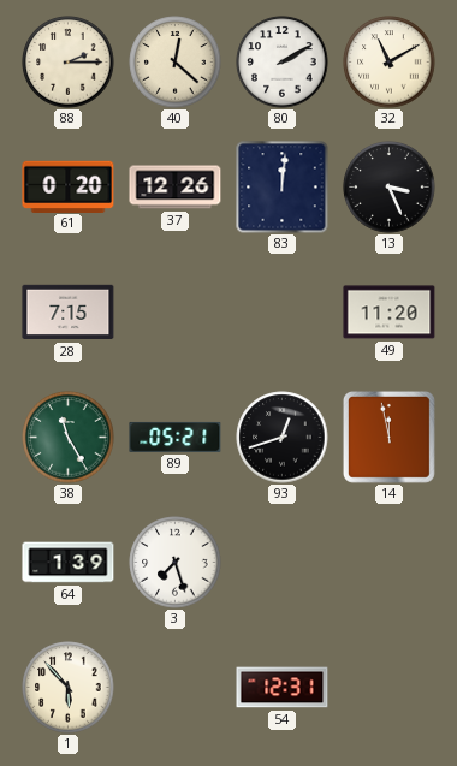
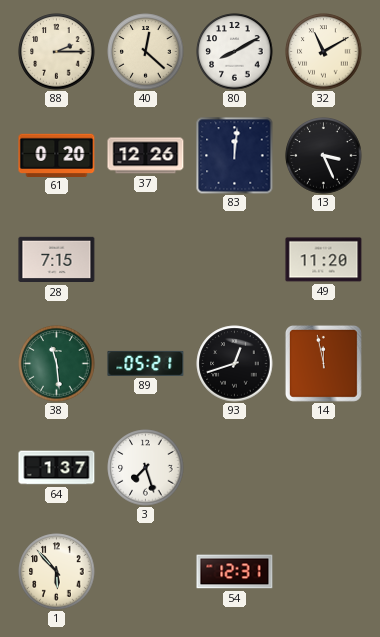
80: 2:10 -> 8:10 (235, 52)
38: 11:25 -> 11:29 (57, 364)
64: 1:39 -> 1:37 (57, 468)
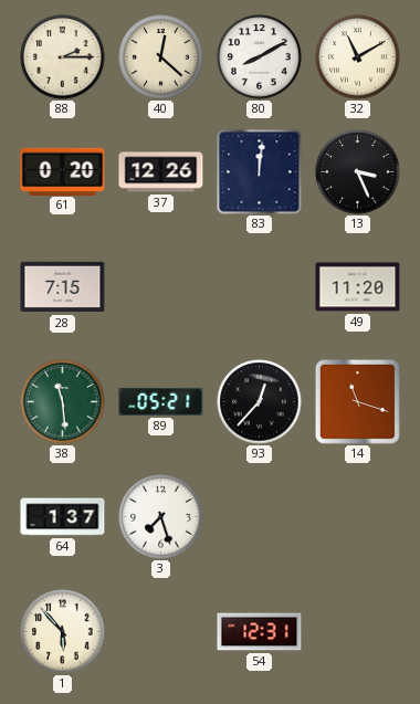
93: 12:42 -> 12:37 (260, 402)
14: 11:58 -> 11:18 (357, 401)
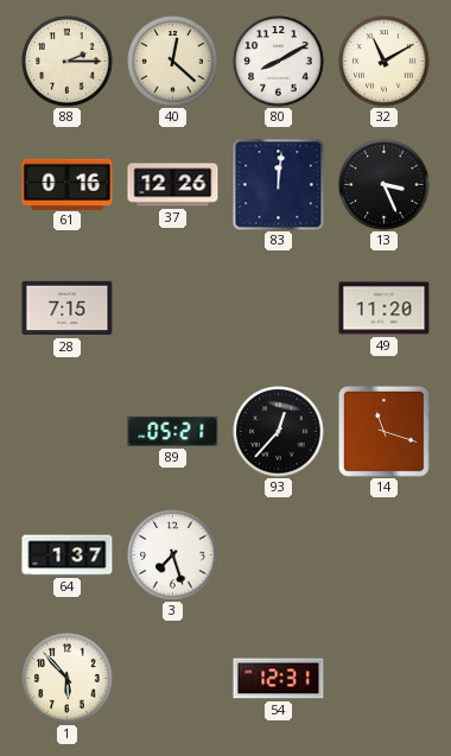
61: 0:20 -> 0:16 (68, 184)
38: 11:29 -> none (63, 402)
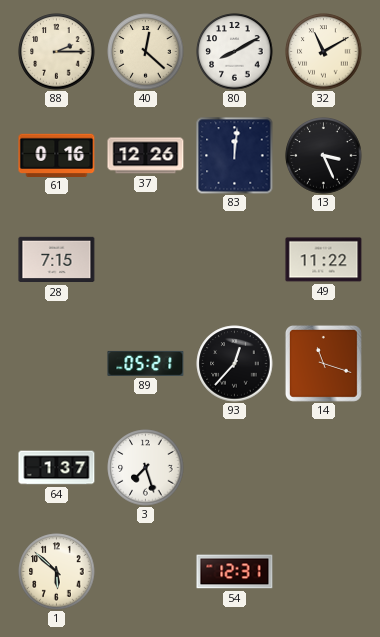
49: 11:20 -> 11:22 (324, 260)
1: 5:53 -> 5:52 (57, 572)
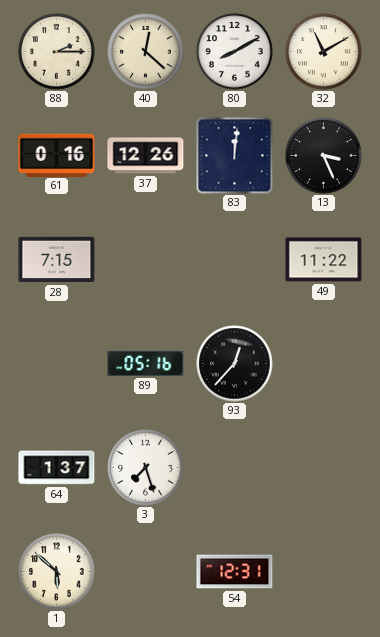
89: 05:21 -> 05:16 (146, 363)
14: 11:18 -> none (323, 363)
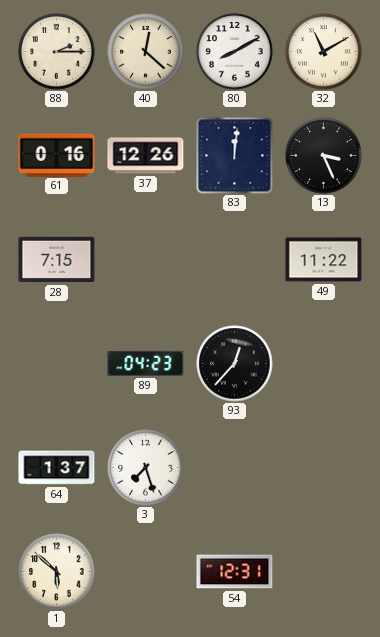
89: 05:16 -> 04:23 (146, 363)
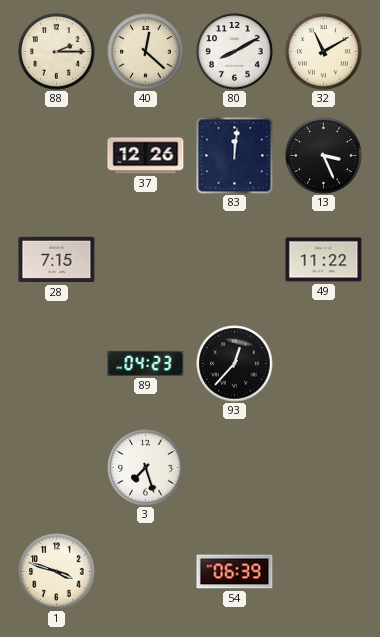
61: 0:16 -> none (57, 155)
64: 1:37 -> none (57, 468)
1: 5:52 -> 3:48 (57, 572)
54: 12:31 -> 06:39 (235, 572)
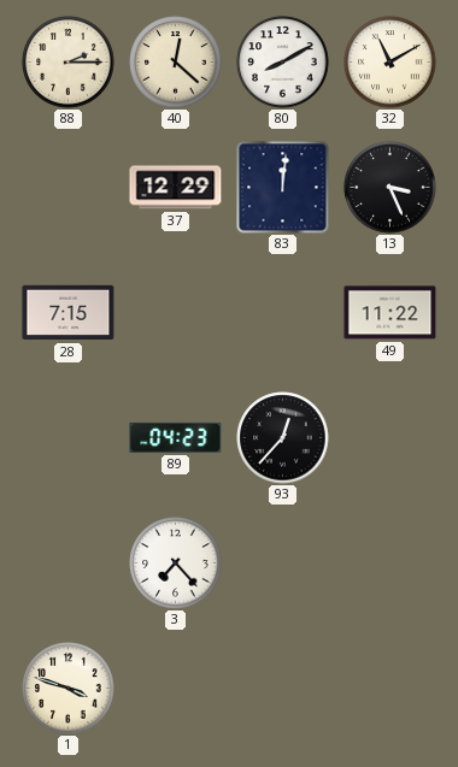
37: 12:26 -> 12:29 (176, 188)
3: 7:27 -> 7:23 (176, 564)
54: 06:39 -> none (235, 572)
